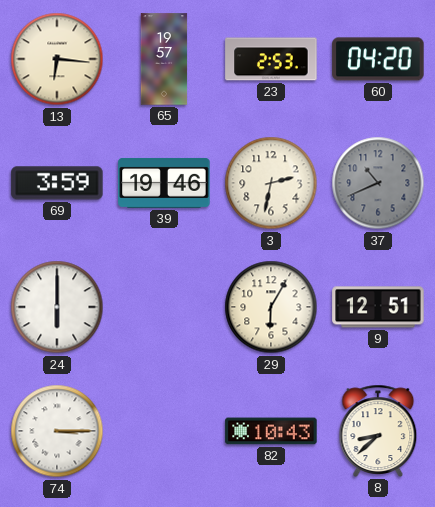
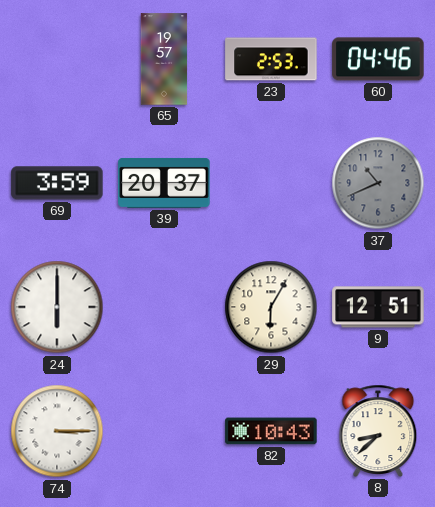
13: 6:16 -> none (57, 59)
60: 04:20 -> 04:46 (378, 59)
39: 19:46 -> 20:37 (164, 183)
3: 2:32 -> none (271, 183)
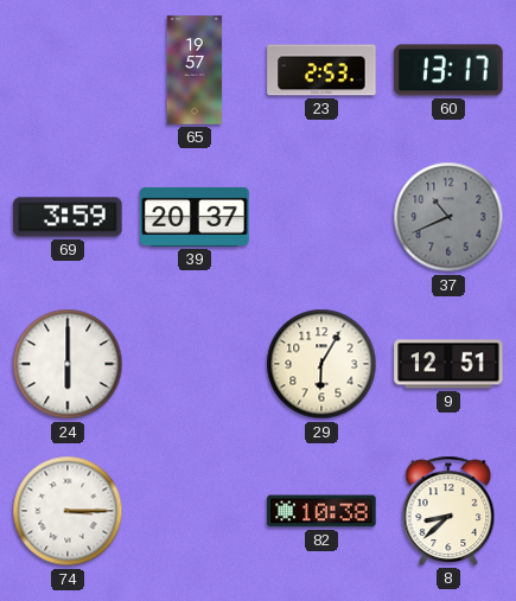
60: 04:46 -> 13:17 (448, 70)
82: 10:43 -> 10:38 (321, 511)
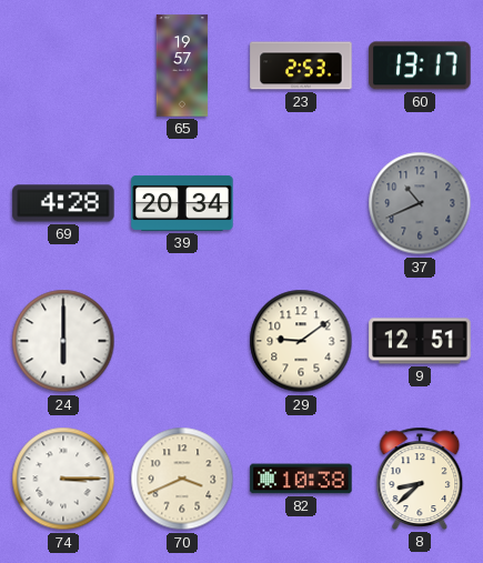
69: 3:59 -> 4:28 (63, 203)
39: 20:37 -> 20:34 (182, 203)
29: 6:05 -> 9:09 (301, 341)
70: none -> 3:41 (182, 479)
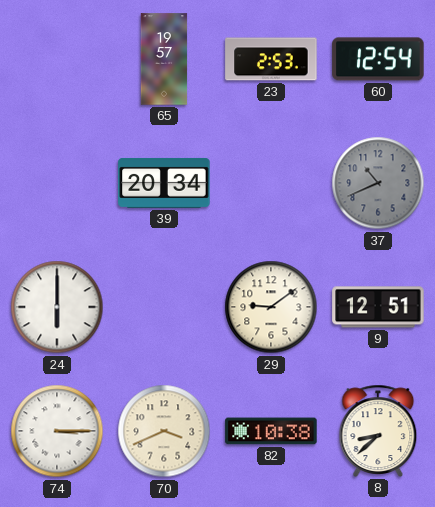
60: 13:17 -> 12:54 (378, 59)
69: 4:28 -> none (63, 203)
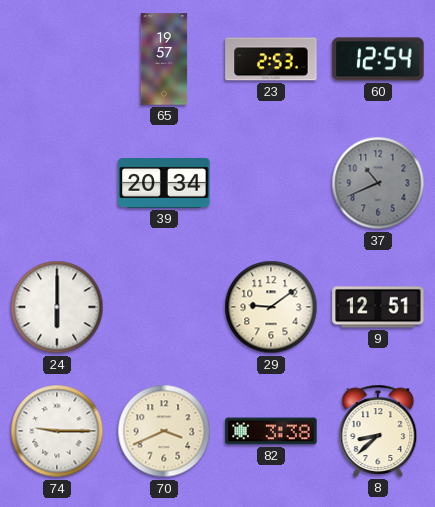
74: 3:15 -> 9:15 (57, 431)
82: 10:38 -> 3:38 (271, 431)
